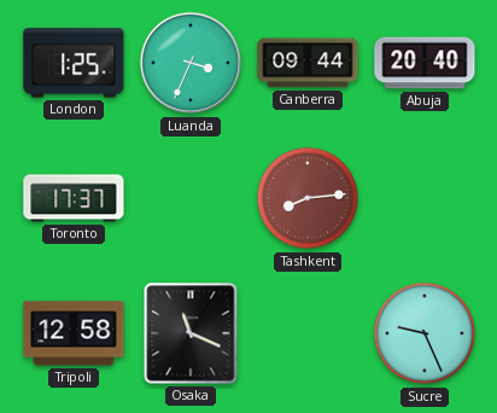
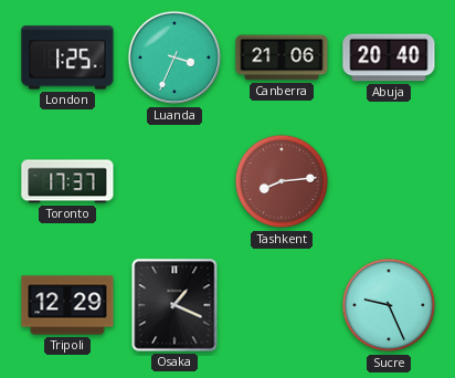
Canberra: 09:44 -> 21:06 (282, 57)
Tripoli: 12:58 -> 12:29 (67, 305)
Osaka: 11:19 -> 1:19 (174, 305)
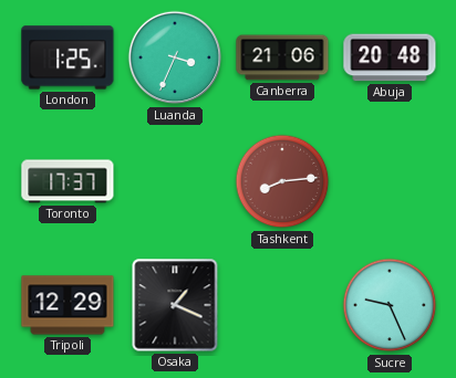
Abuja: 20:40 -> 20:48 (390, 57)
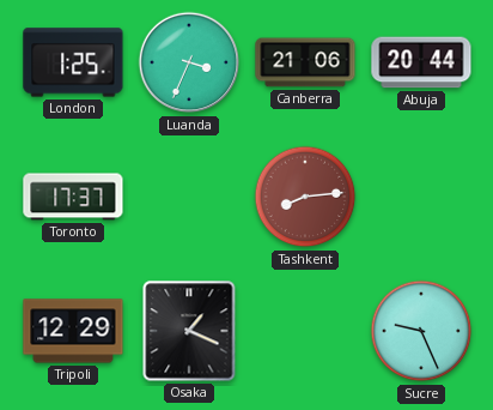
Abuja: 20:48 -> 20:44 (421, 62)
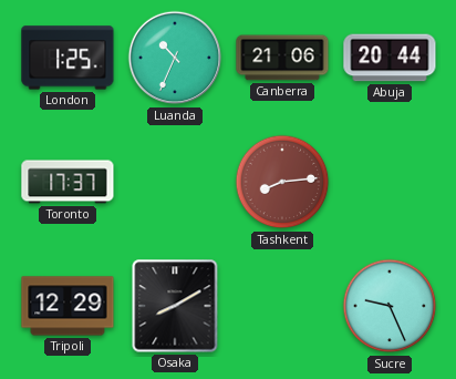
Luanda: 3:34 -> 10:34 (175, 58)
Osaka: 1:19 -> 8:10 (175, 306)
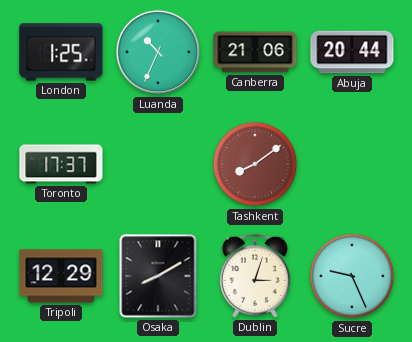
Tashkent: 8:14 -> 8:09 (255, 164)
Dublin: none -> 3:03 (255, 276)
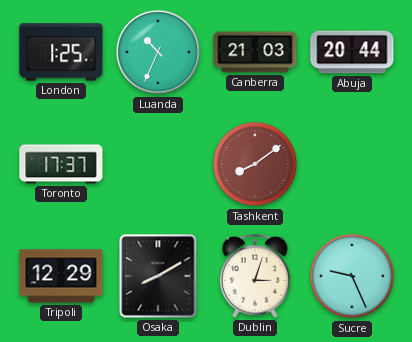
Canberra: 21:06 -> 21:03 (255, 52)
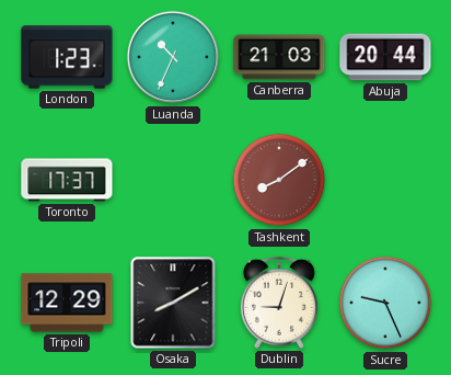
London: 1:25 -> 1:23 (67, 57)
Dublin: 3:03 -> 9:03 (279, 303)
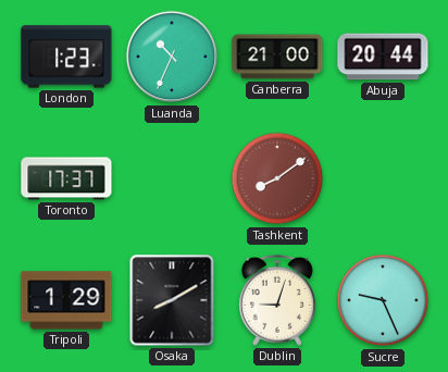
Canberra: 21:03 -> 21:00 (277, 57)
Tripoli: 12:29 -> 1:29 (66, 300)
